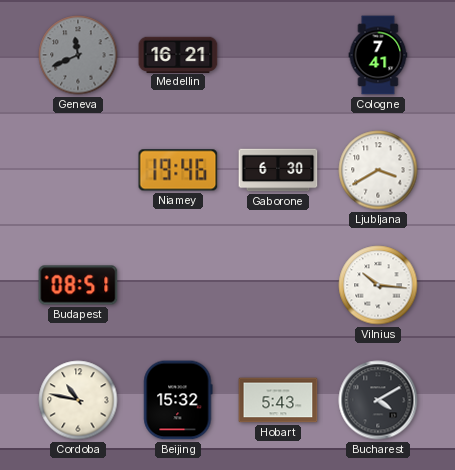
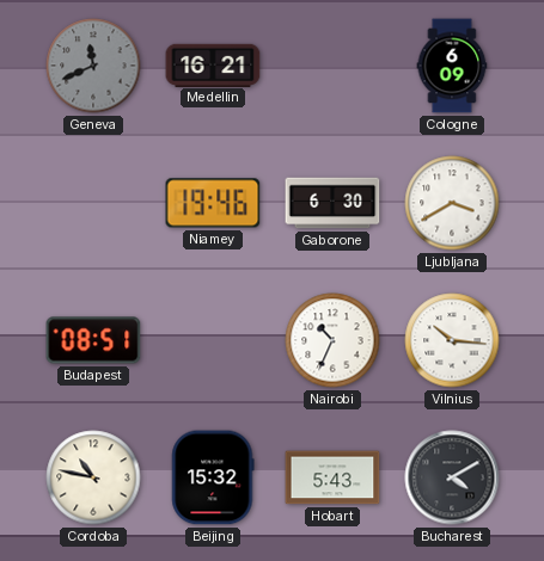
Cologne: 7:41 -> 6:09 (452, 66)
Nairobi: none -> 10:34 (332, 340)
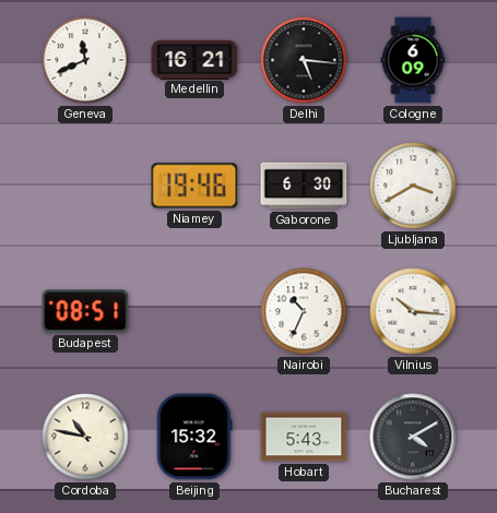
Geneva dial: grey -> white (85, 60)
Delhi: none -> 5:16 (304, 60)
